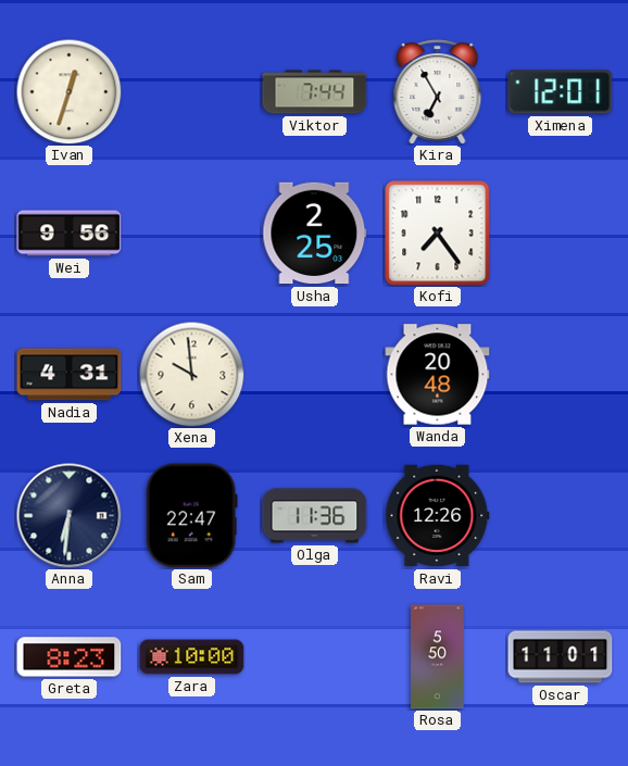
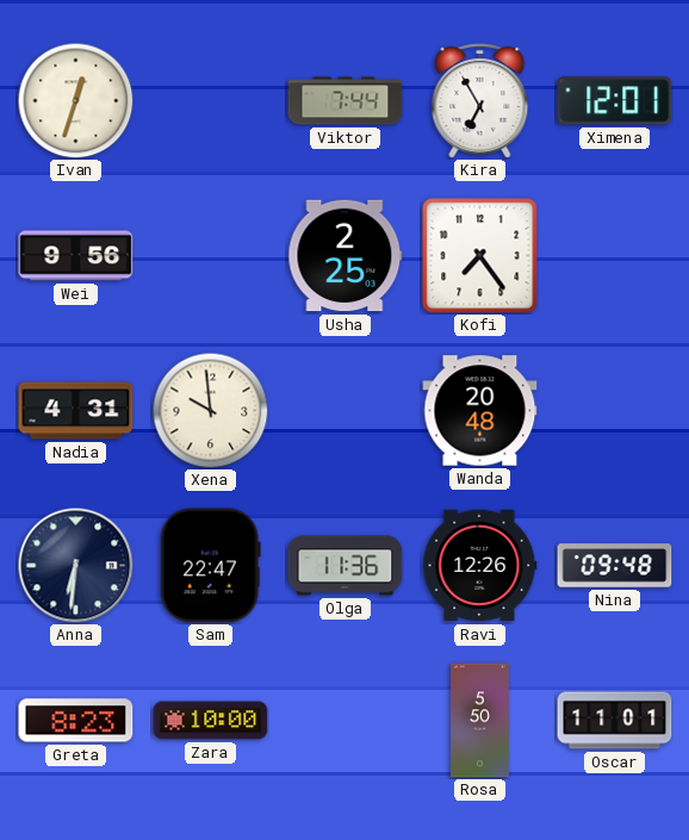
Nina: none -> 09:48 (615, 566)
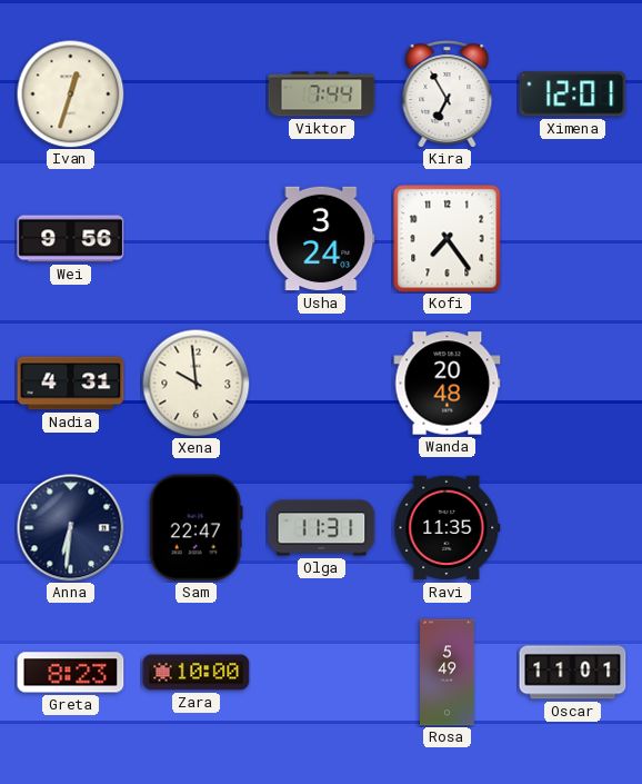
Usha: 2:25 -> 3:24 (322, 239)
Olga: 11:36 -> 11:31 (322, 528)
Ravi: 12:26 -> 11:35 (448, 528)
Nina: 09:48 -> none (615, 566)
Rosa: 5:50 -> 5:49 (448, 673)
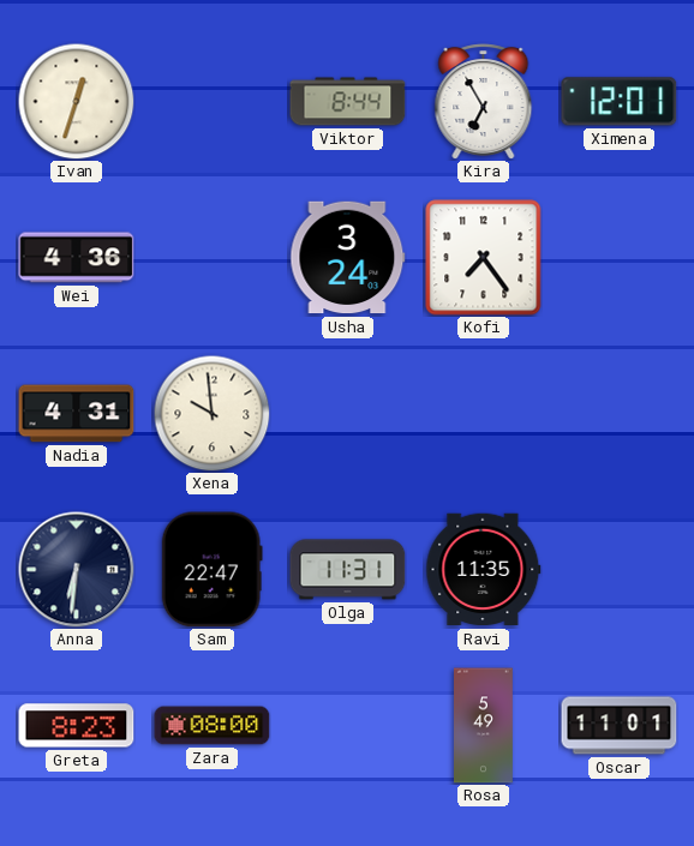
Viktor: 7:44 -> 8:44 (348, 102)
Wei: 9:56 -> 4:36 (77, 258)
Wanda: 20:48 -> none (448, 384)
Zara: 10:00 -> 08:00 (213, 726)
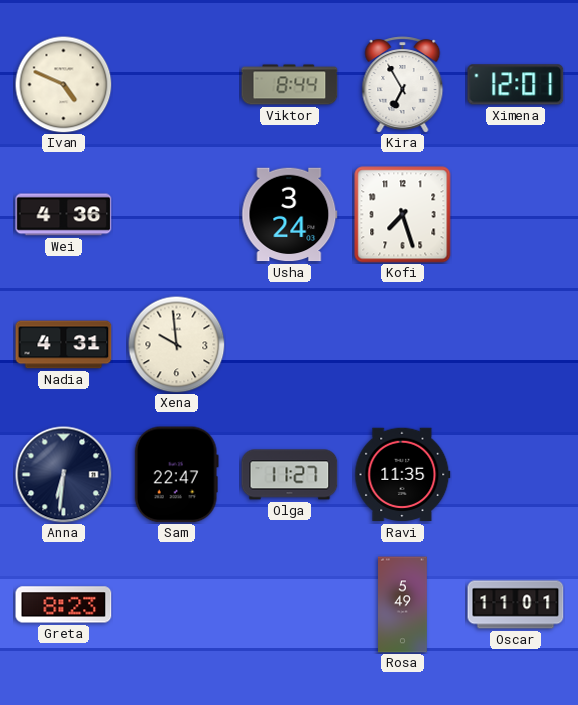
Ivan: 12:33 -> 4:49 (63, 84)
Kofi: 7:24 -> 7:27 (403, 215)
Olga: 11:31 -> 11:27 (290, 475)
Zara: 08:00 -> none (213, 726)
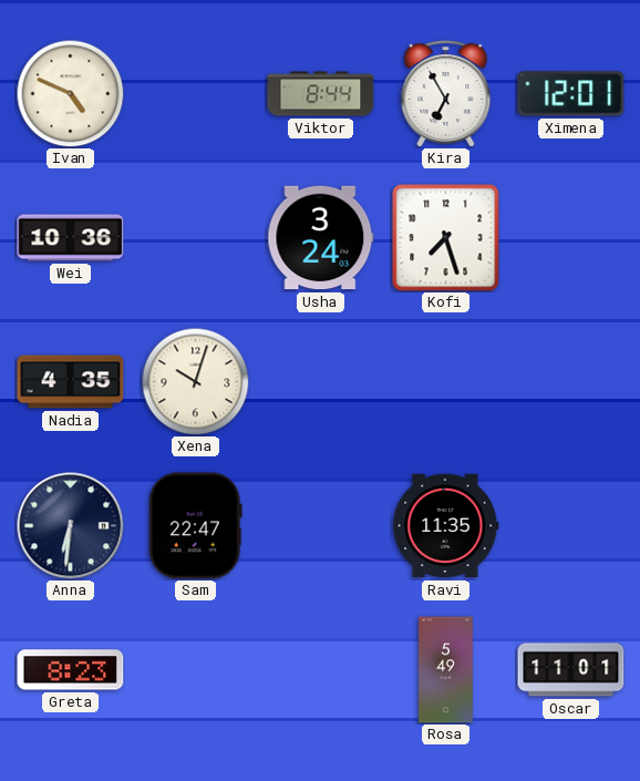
Wei: 4:36 -> 10:36 (71, 238)
Nadia: 4:31 -> 4:35 (71, 382)
Xena: 9:59 -> 10:03 (195, 381)
Olga: 11:27 -> none (290, 475)
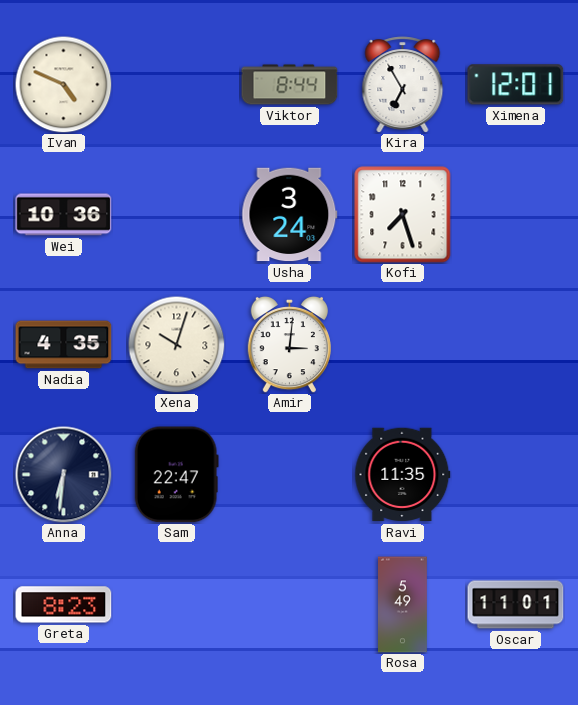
Amir: none -> 3:01 (289, 344)
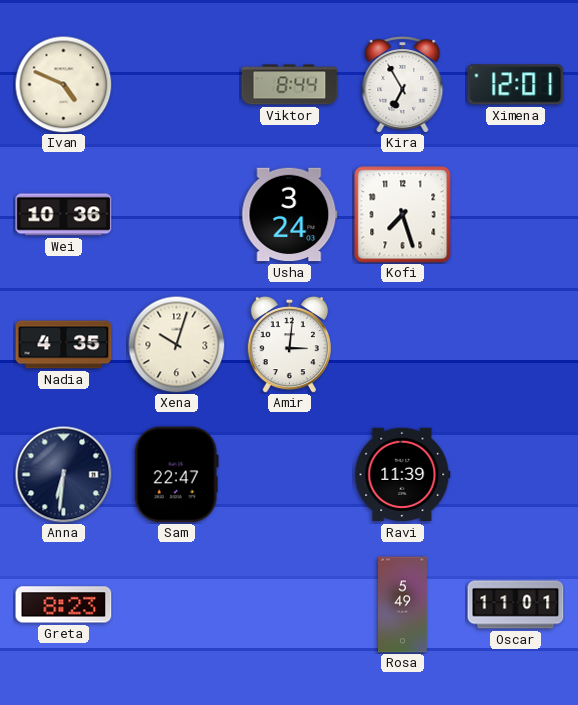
Ravi: 11:35 -> 11:39 (403, 475)
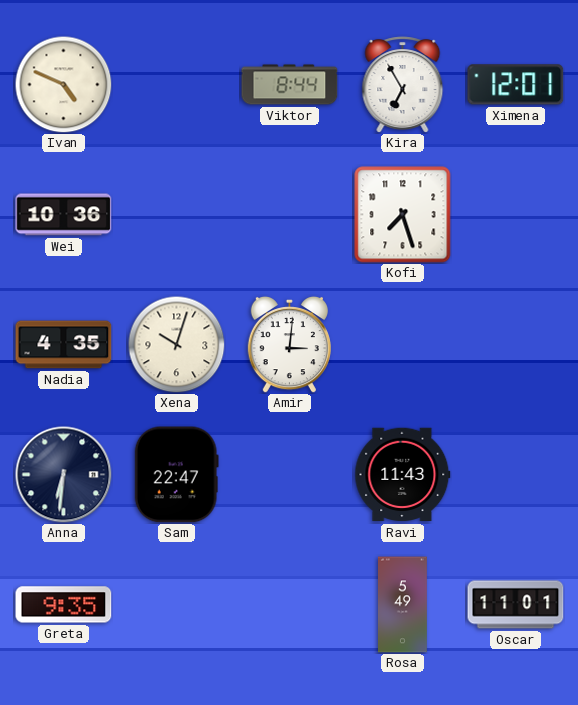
Usha: 3:24 -> none (290, 215)
Ravi: 11:39 -> 11:43 (403, 475)
Greta: 8:23 -> 9:35 (64, 605)
